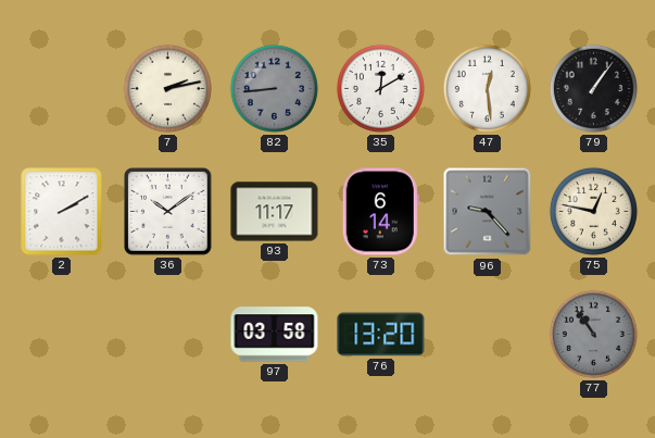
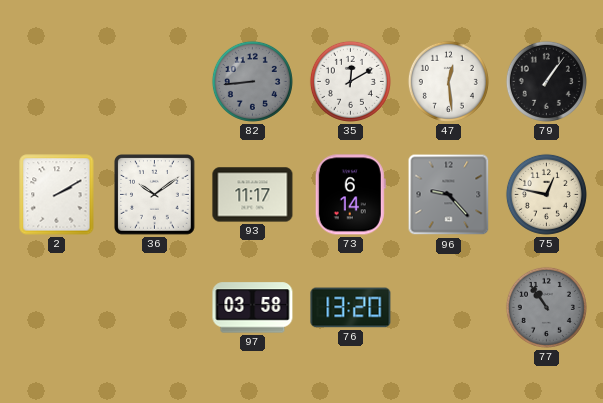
7: 2:13 -> none (167, 88)
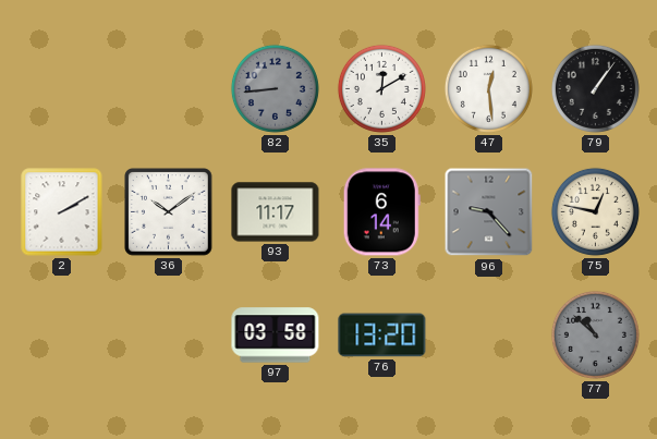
77: 10:54 -> 10:52 (595, 334)
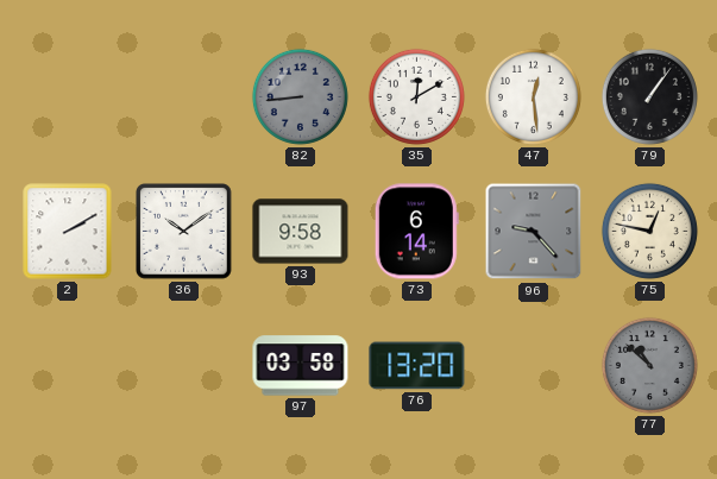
93: 11:17 -> 9:58 (301, 232)
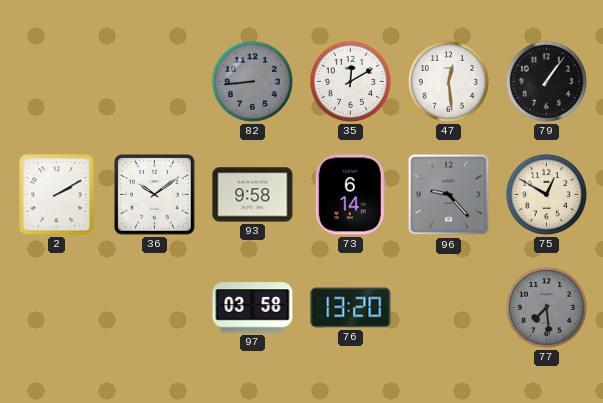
75: 12:47 -> 12:50 (546, 194)
77: 10:52 -> 7:29 (546, 307)
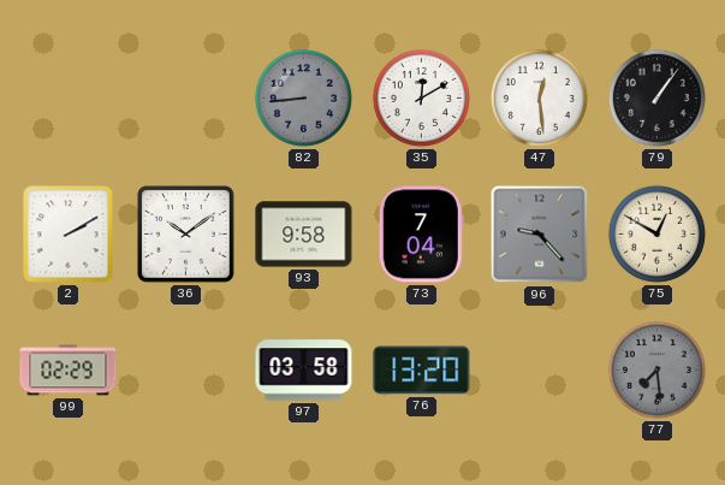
73: 6:14 -> 7:04 (421, 235)
99: none -> 02:29 (69, 371)
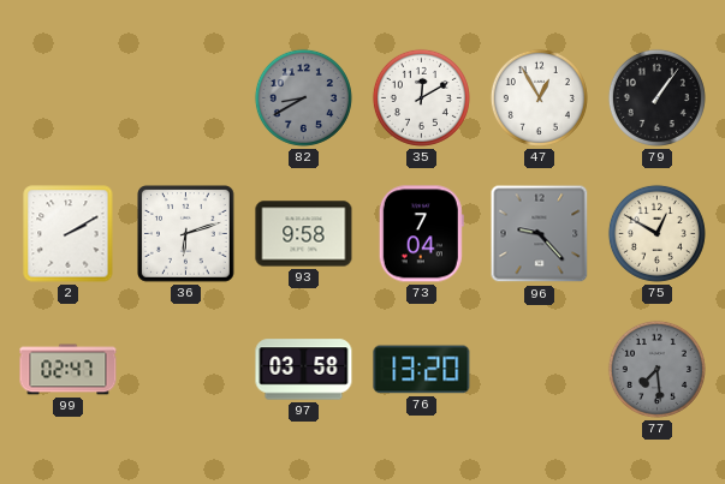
82: 8:44 -> 8:40 (303, 97)
47: 12:29 -> 12:55 (539, 97)
36: 10:09 -> 6:12 (186, 234)
99: 02:29 -> 02:47 (69, 370)
